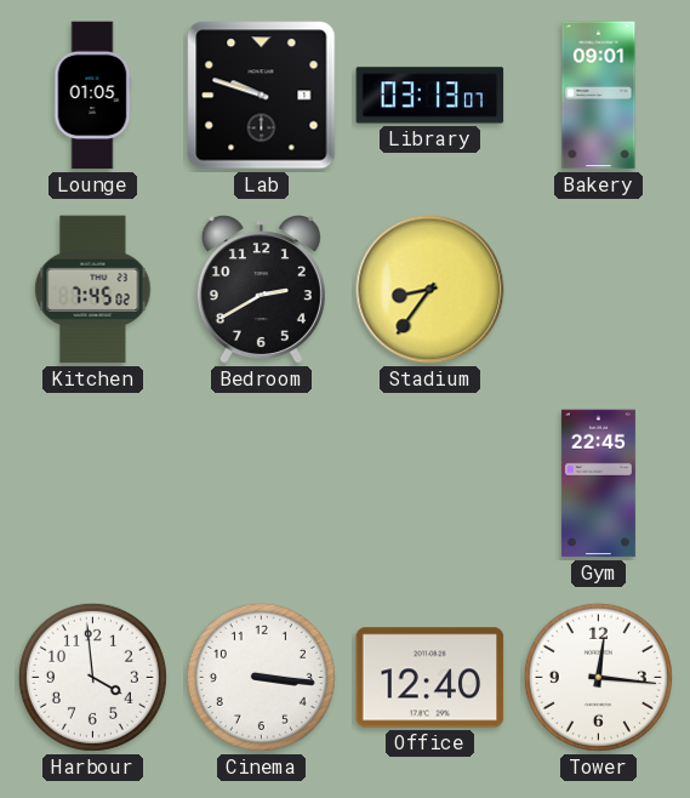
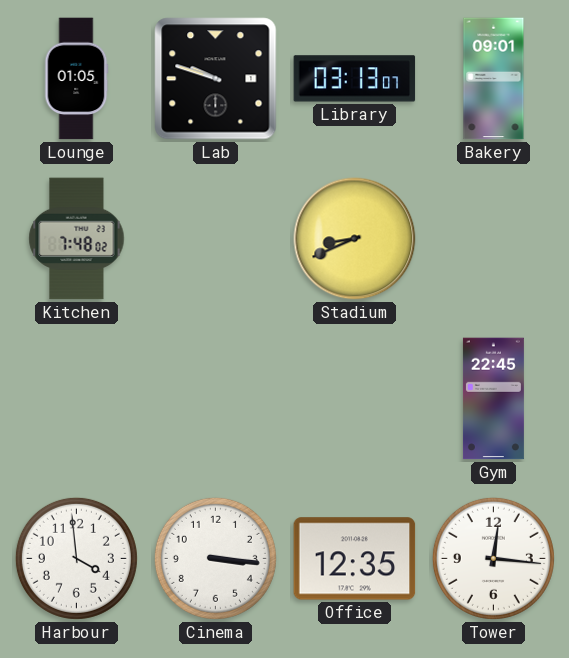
Kitchen: 7:45 -> 7:48 (77, 239)
Bedroom: 2:40 -> none (261, 290)
Stadium: 8:36 -> 8:41 (355, 239)
Office: 12:40 -> 12:35 (355, 559)
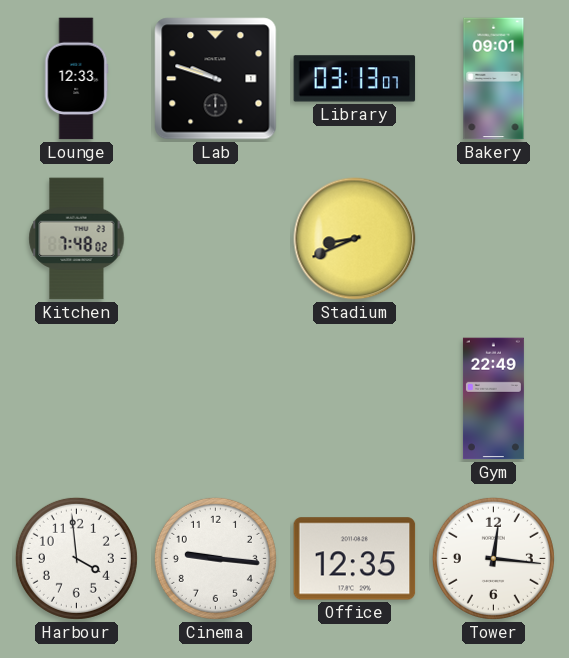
Lounge: 01:05 -> 12:33 (76, 79)
Gym: 22:45 -> 22:49 (493, 399)
Cinema: 3:16 -> 9:16 (215, 558)
